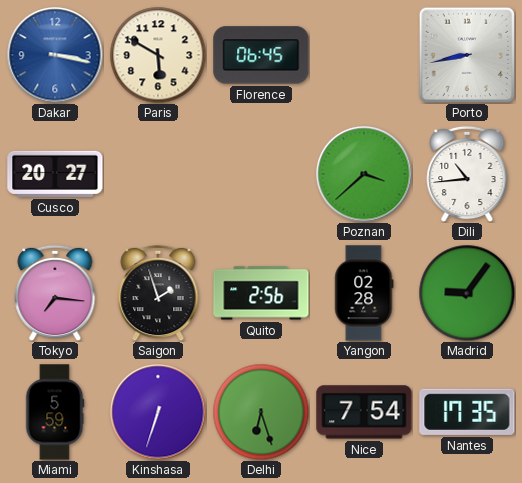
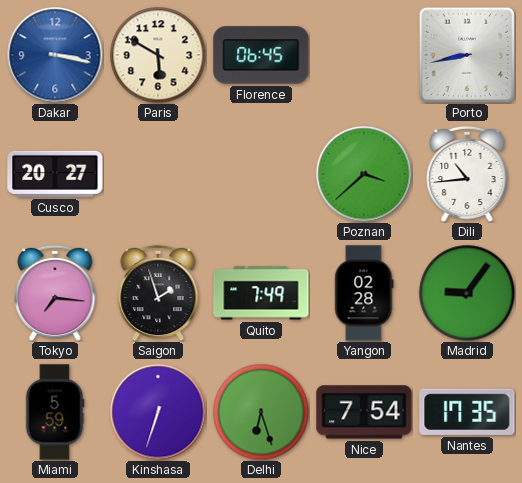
Quito: 2:56 -> 7:49 (261, 293)
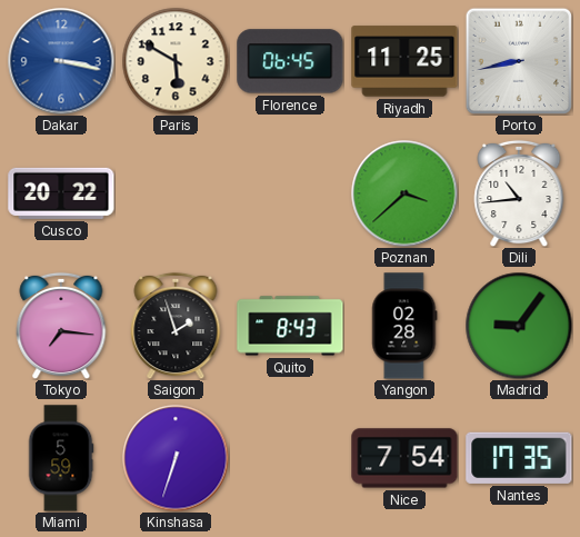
Riyadh: none -> 11:25 (404, 61)
Cusco: 20:27 -> 20:22 (61, 193)
Quito: 7:49 -> 8:43 (290, 326)
Delhi: 6:27 -> none (261, 412)
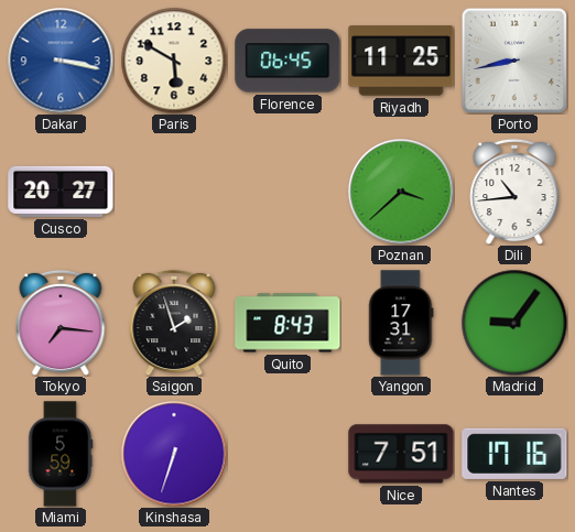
Cusco: 20:22 -> 20:27 (61, 192)
Yangon: 02:28 -> 17:31 (401, 323)
Nice: 7:54 -> 7:51 (401, 454)
Nantes: 17:35 -> 17:16 (514, 454)
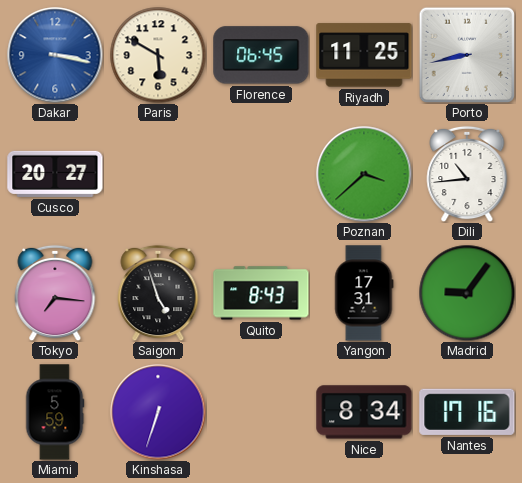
Saigon: 1:57 -> 4:57 (158, 293)
Nice: 7:51 -> 8:34 (364, 412)
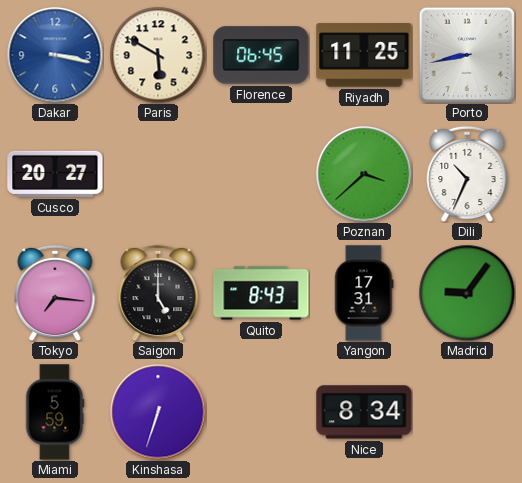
Dili: 10:44 -> 10:34 (467, 174)
Saigon: 4:57 -> 5:00 (158, 293)
Nantes: 17:16 -> none (467, 412)
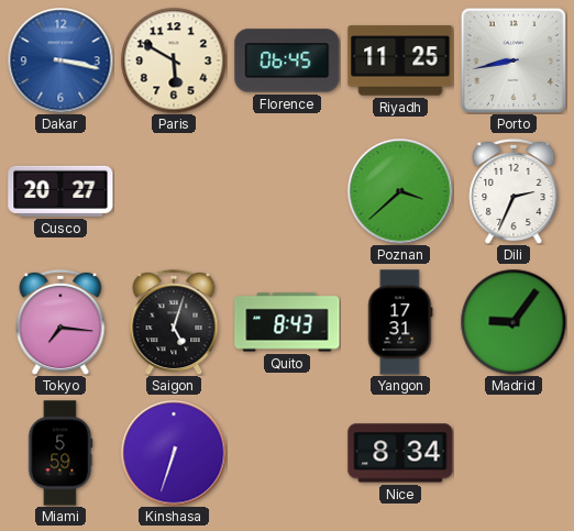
Dili: 10:34 -> 2:34 (514, 191)
Saigon: 5:00 -> 5:03 (174, 322)
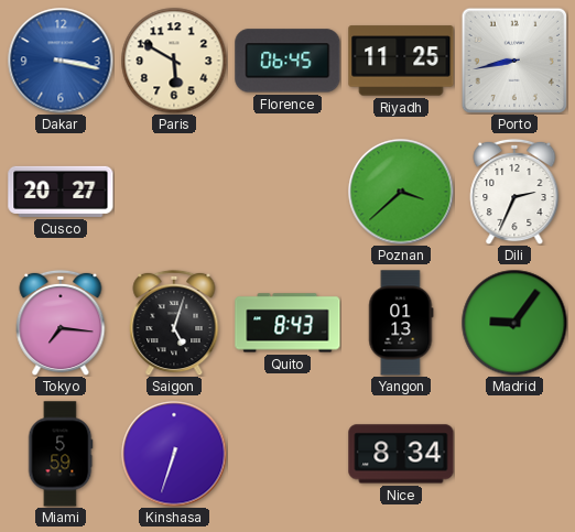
Yangon: 17:31 -> 01:13 (401, 323)
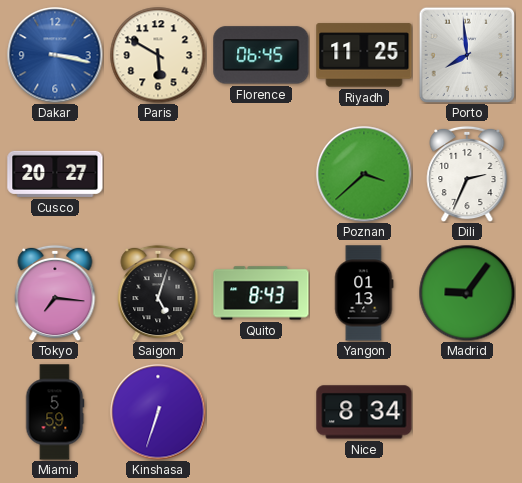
Porto: 8:43 -> 7:59 (466, 54)
